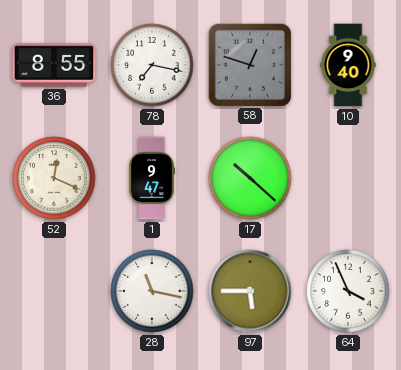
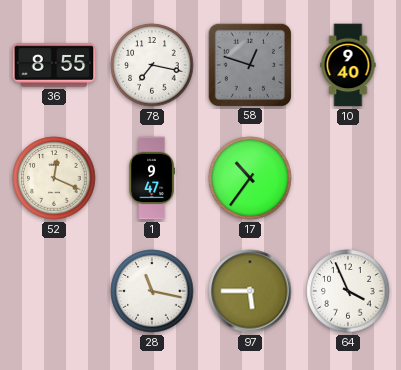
17: 10:22 -> 10:36 (250, 178)
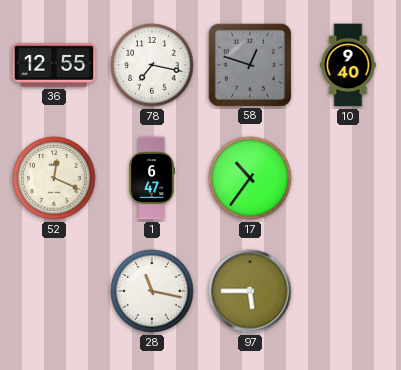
36: 8:55 -> 12:55 (54, 65)
1: 9:47 -> 6:47 (151, 178)
64: 3:56 -> none (348, 291)
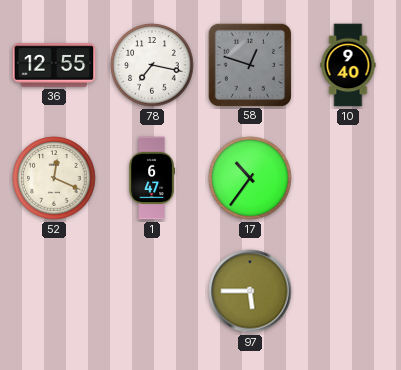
28: 11:17 -> none (152, 291)
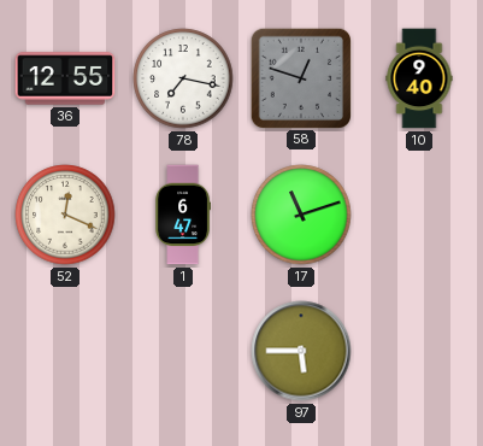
17: 10:36 -> 11:12 (301, 215)
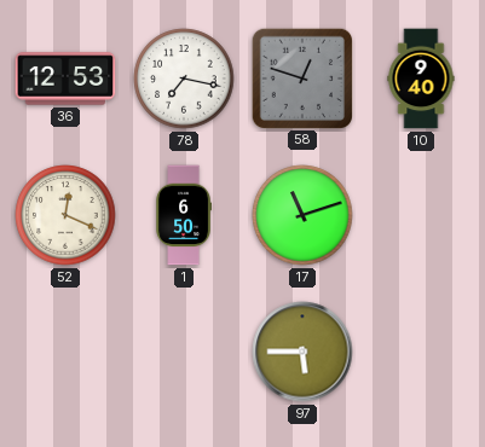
36: 12:55 -> 12:53 (65, 79)
1: 6:47 -> 6:50 (183, 215)
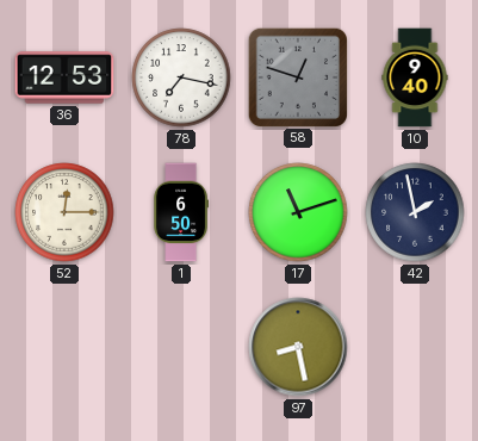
52: 12:19 -> 12:15 (64, 212)
42: none -> 1:58 (415, 212)
97: 5:45 -> 8:28 (298, 347)
